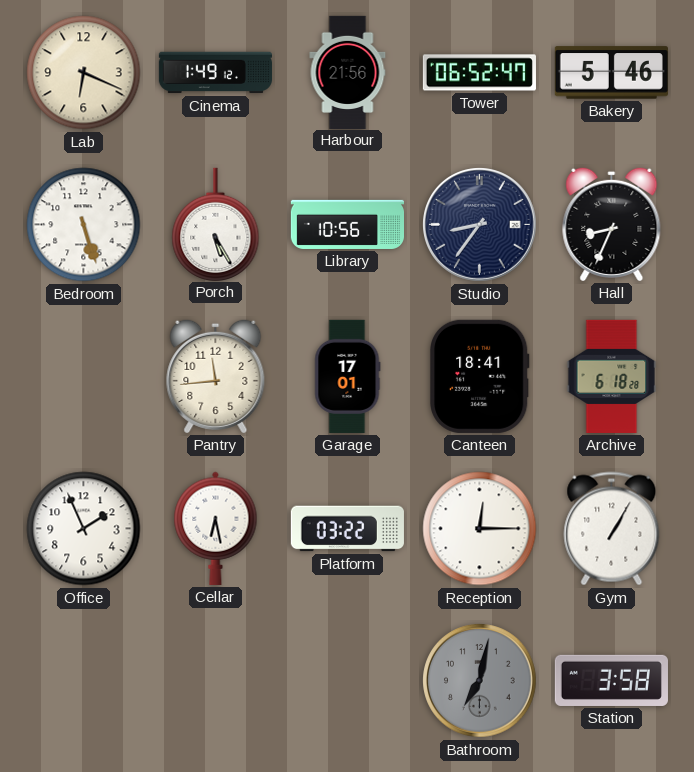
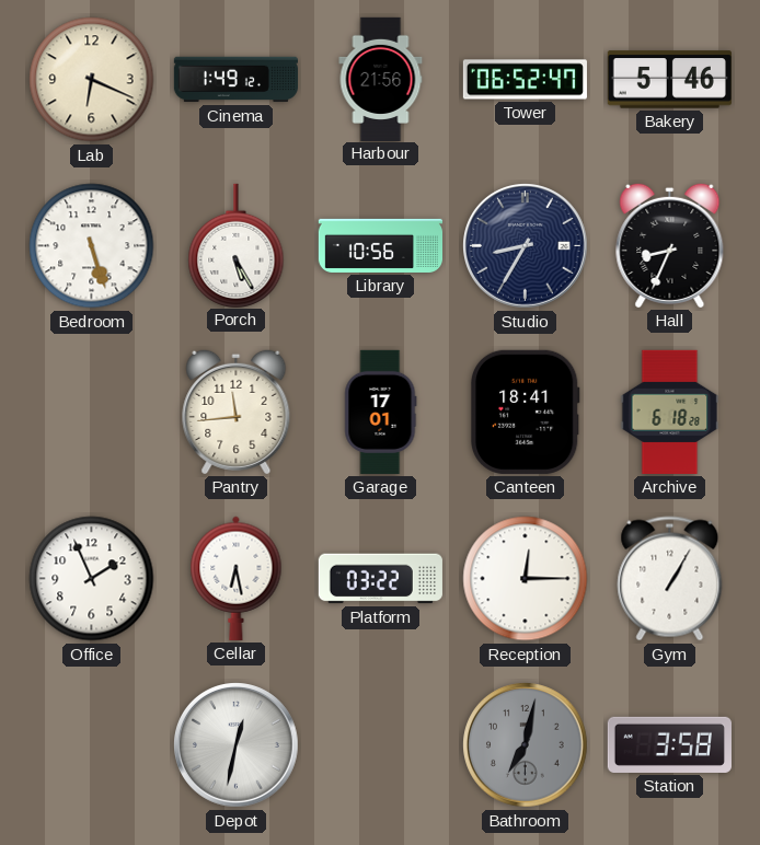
Studio: 8:36 -> 8:35 (526, 246)
Depot: none -> 12:32 (237, 745)
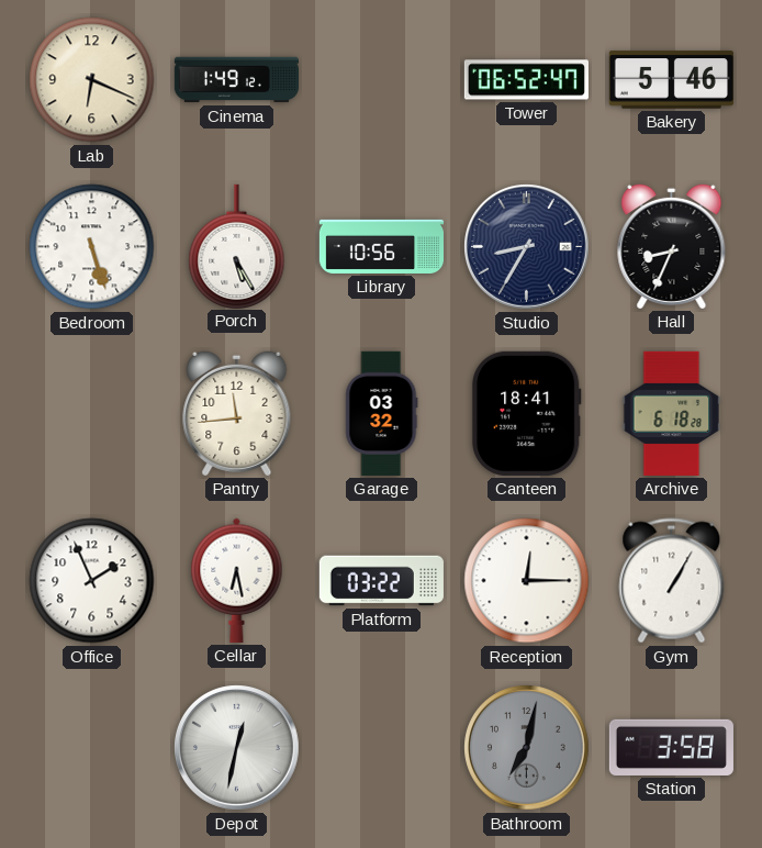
Harbour: 21:56 -> none (381, 79)
Garage: 17:01 -> 03:32 (382, 413)
